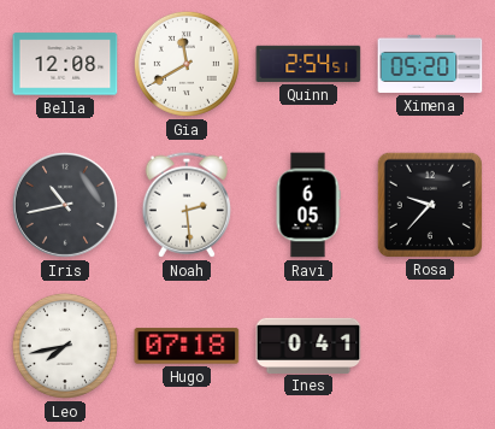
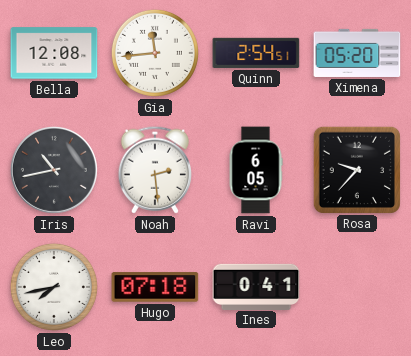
Gia: 11:40 -> 11:44 (155, 53)
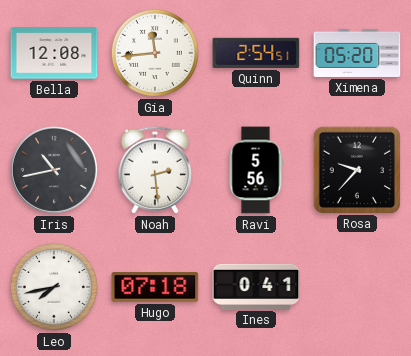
Ravi: 6:05 -> 5:56 (256, 170)
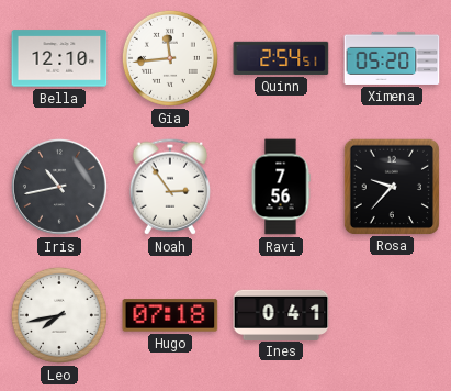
Bella: 12:08 -> 12:10 (59, 58)
Noah: 2:29 -> 2:54 (169, 187)
Ravi: 5:56 -> 7:56 (281, 187)
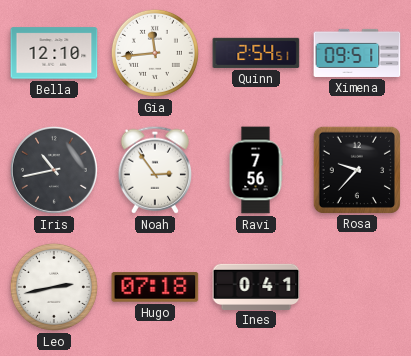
Ximena: 05:20 -> 09:51 (357, 53)
Leo: 7:43 -> 2:43 (54, 287)
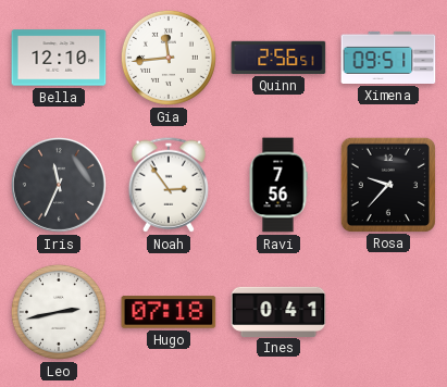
Quinn: 2:54 -> 2:56 (278, 58)
Iris: 10:43 -> 11:34 (59, 185)
